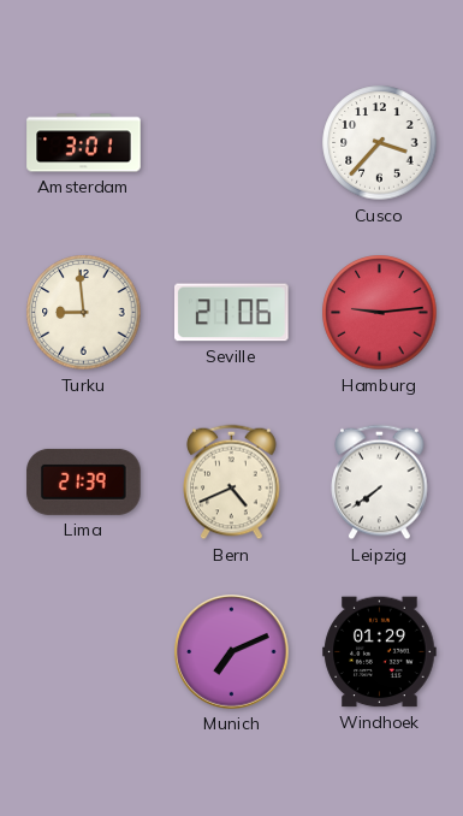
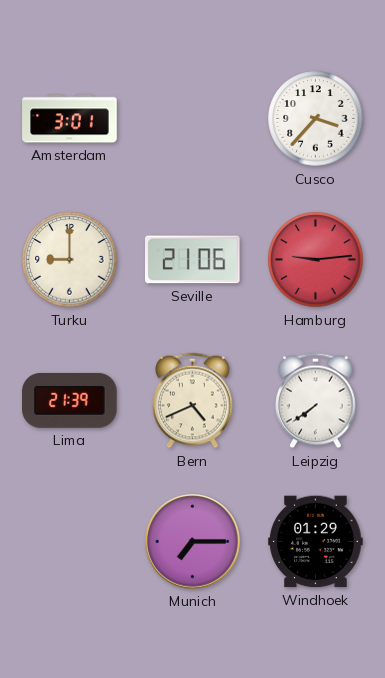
Turku: 8:59 -> 9:00 (70, 260)
Munich: 7:11 -> 7:15 (193, 542)
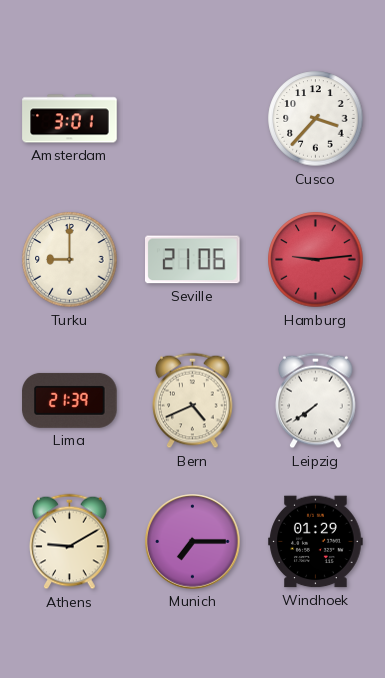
Athens: none -> 9:10 (70, 542)
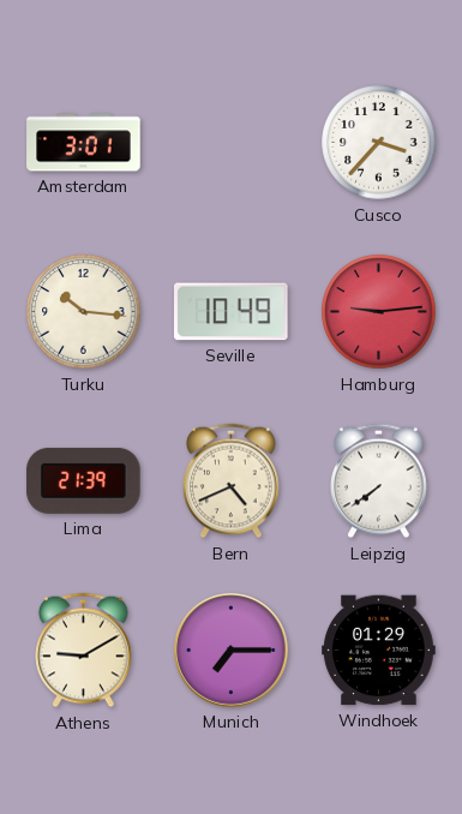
Turku: 9:00 -> 10:16 (84, 312)
Seville: 21:06 -> 10:49 (232, 312)
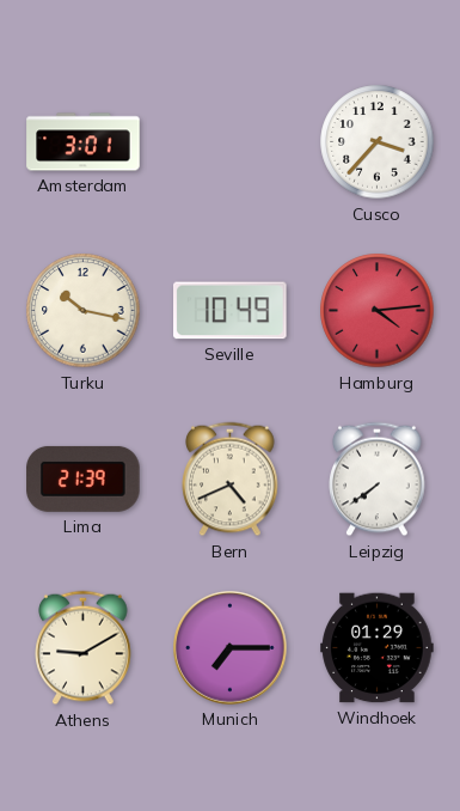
Turku: 10:16 -> 10:17 (84, 311)
Hamburg: 9:14 -> 4:14 (378, 311)
